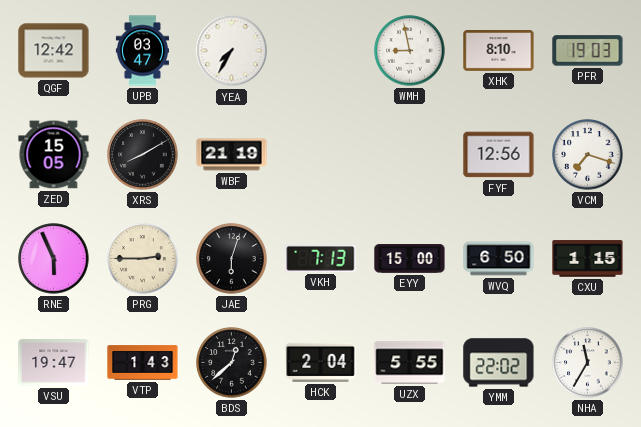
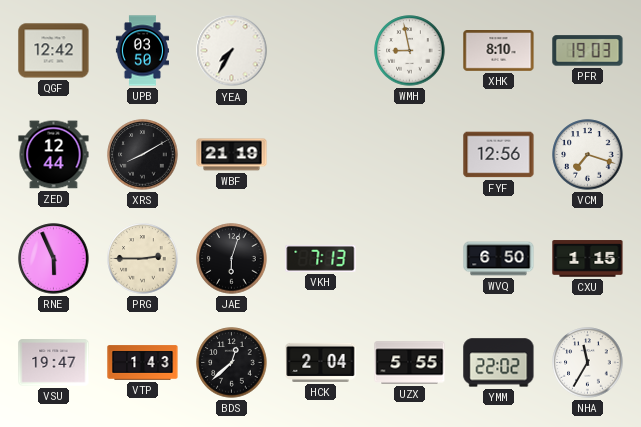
UPB: 03:47 -> 03:50 (142, 51)
ZED: 15:05 -> 12:44 (54, 155)
EYY: 15:00 -> none (410, 259)
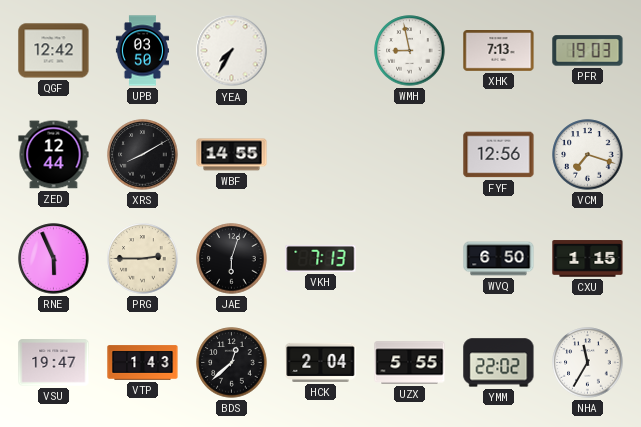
XHK: 8:10 -> 7:13 (499, 51)
WBF: 21:19 -> 14:55 (232, 155)
